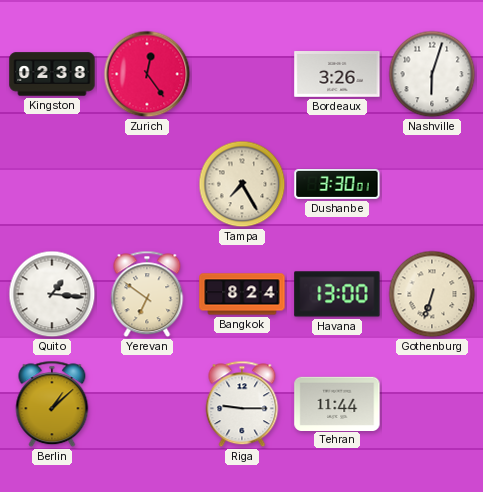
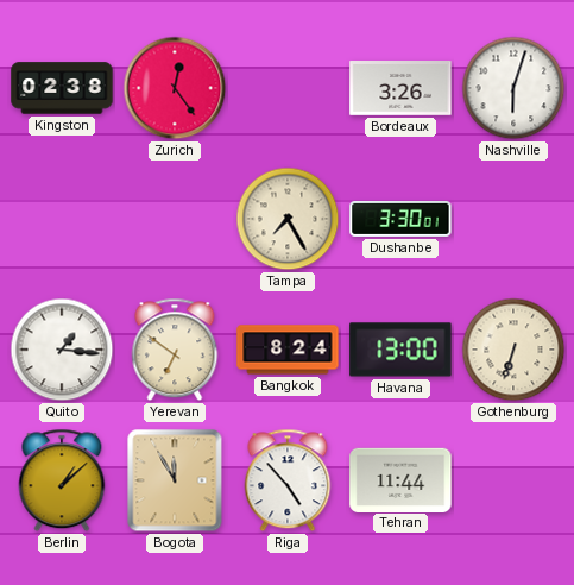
Bogota: none -> 11:55 (175, 480)
Riga: 9:15 -> 4:53 (288, 480)
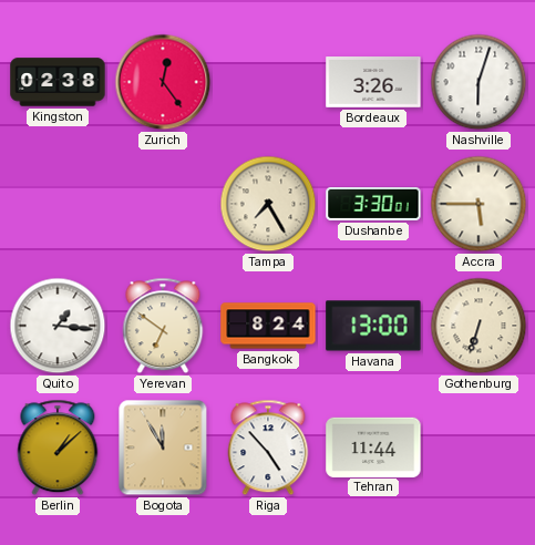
Accra: none -> 5:45 (479, 204)
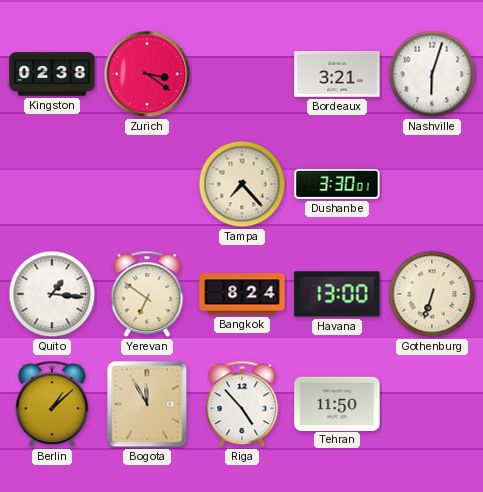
Zurich: 12:24 -> 3:21 (147, 74)
Bordeaux: 3:26 -> 3:21 (337, 75)
Tampa: 7:25 -> 7:23 (242, 184)
Accra: 5:45 -> none (479, 204)
Tehran: 11:44 -> 11:50 (337, 403)
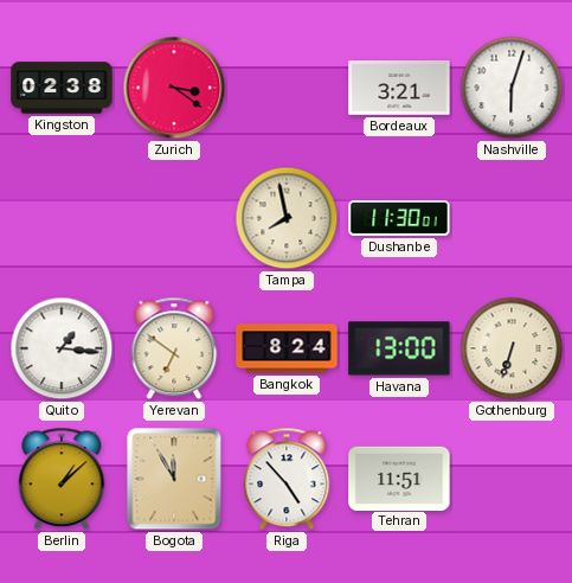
Tampa: 7:23 -> 7:58 (287, 218)
Dushanbe: 3:30 -> 11:30 (399, 218)
Tehran: 11:50 -> 11:51 (399, 478)
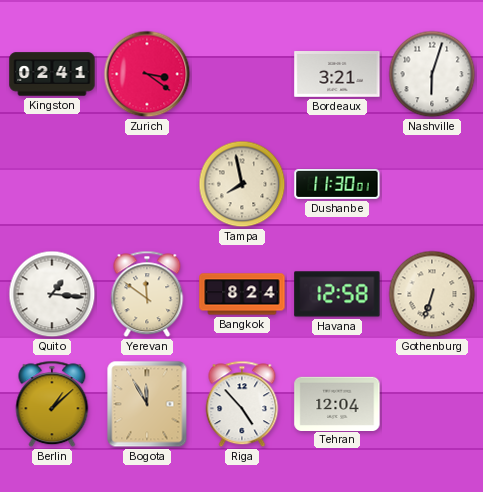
Kingston: 02:38 -> 02:41 (52, 74)
Yerevan: 6:51 -> 11:51 (147, 294)
Havana: 13:00 -> 12:58 (337, 294)
Tehran: 11:51 -> 12:04 (337, 403)
